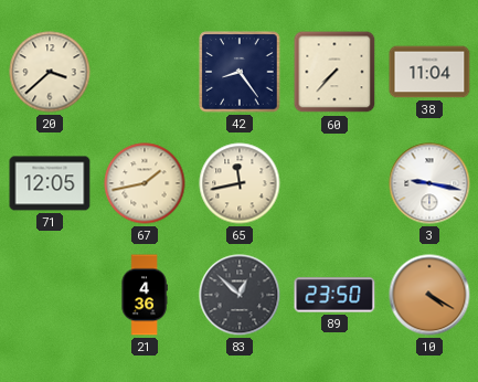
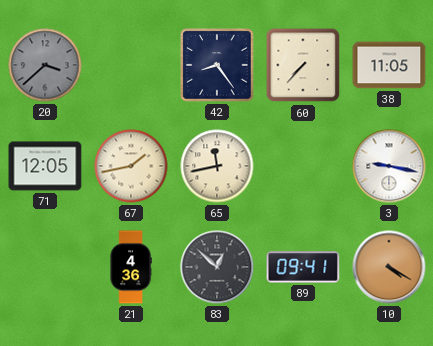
20 dial: cream -> grey (45, 65)
38: 11:04 -> 11:05 (389, 65)
89: 23:50 -> 09:41 (303, 267)
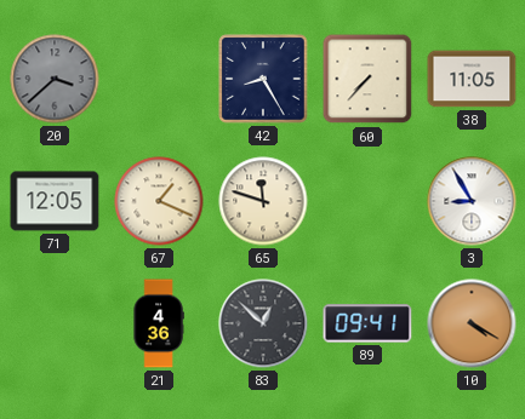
42: 8:24 -> 8:25 (263, 79)
67: 1:43 -> 1:19 (159, 201)
65: 11:43 -> 11:48 (263, 201)
3: 9:17 -> 8:55 (472, 201)
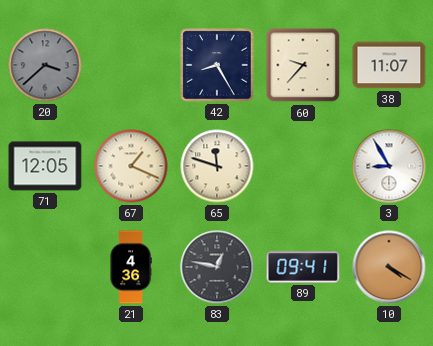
60: 7:37 -> 9:37 (303, 65)
38: 11:05 -> 11:07 (389, 65)
83: 12:52 -> 12:47 (217, 267)
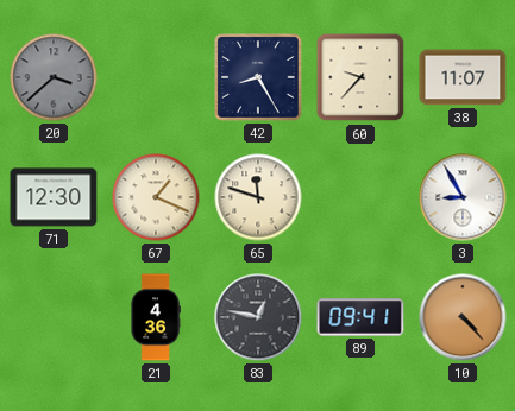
71: 12:05 -> 12:30 (54, 197)
10: 4:20 -> 4:23 (463, 317)
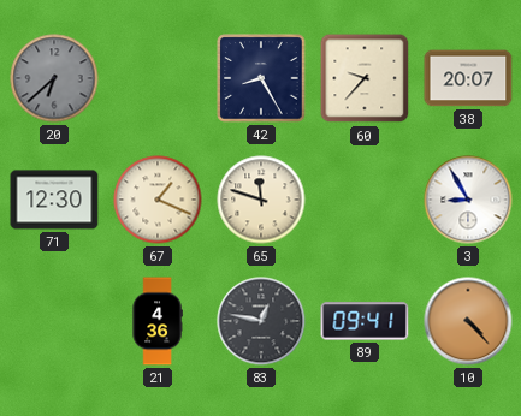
20: 3:38 -> 6:38 (54, 78)
38: 11:07 -> 20:07 (468, 78)
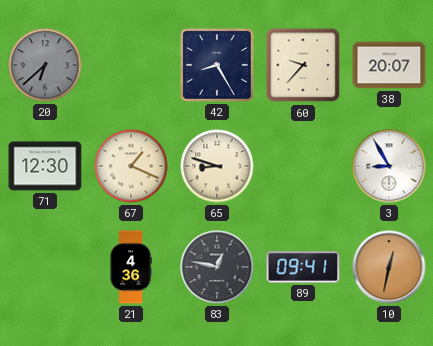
65: 11:48 -> 8:48 (217, 166)
10: 4:23 -> 12:32 (389, 267)
